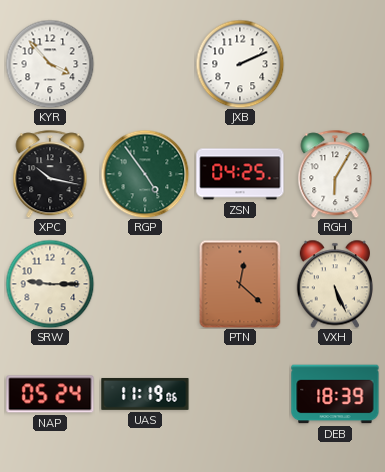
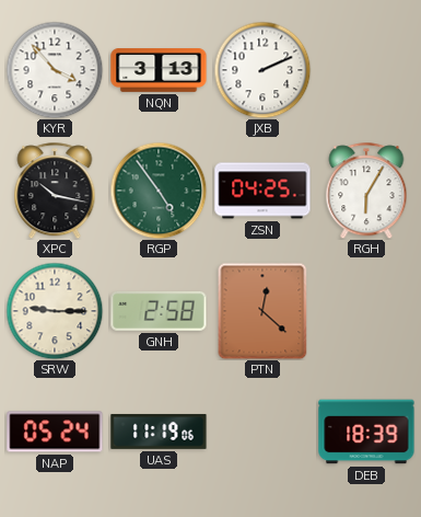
NQN: none -> 3:13 (159, 71)
GNH: none -> 2:58 (159, 311)
VXH: 5:26 -> none (334, 284)
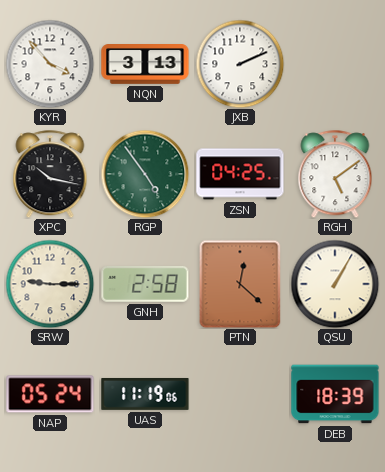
RGH: 6:05 -> 5:09 (335, 174)
QSU: none -> 1:05 (335, 284)
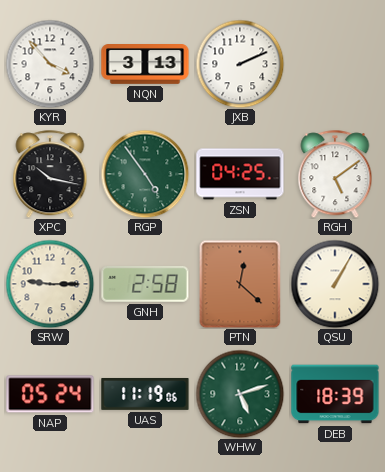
WHW: none -> 5:12 (240, 394)
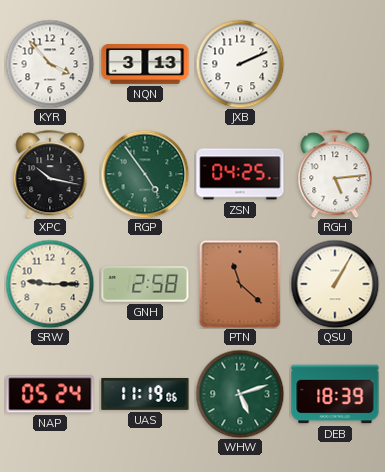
RGH: 5:09 -> 5:14 (335, 174)
PTN: 12:22 -> 11:22 (240, 284)
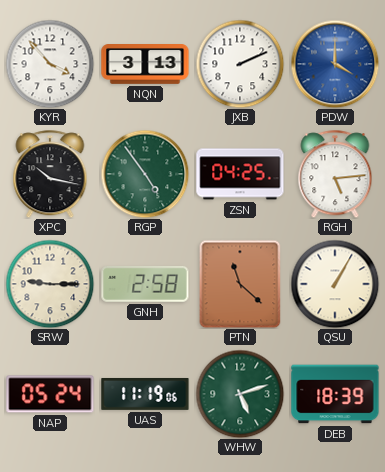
PDW: none -> 4:00 (335, 64)
